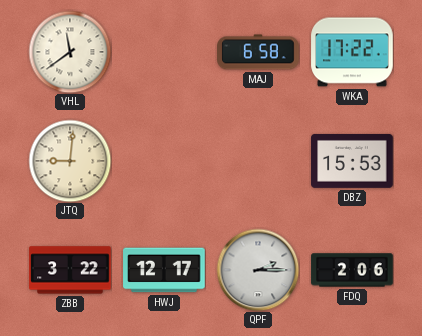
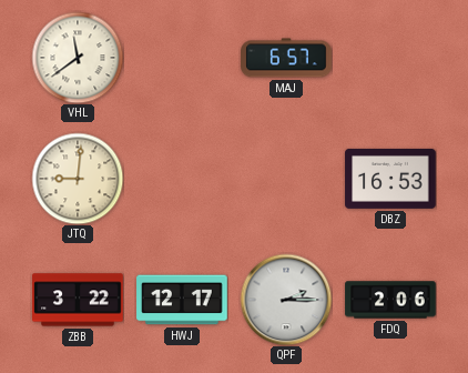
MAJ: 6:58 -> 6:57 (286, 58)
WKA: 17:22 -> none (352, 52)
DBZ: 15:53 -> 16:53 (390, 179)
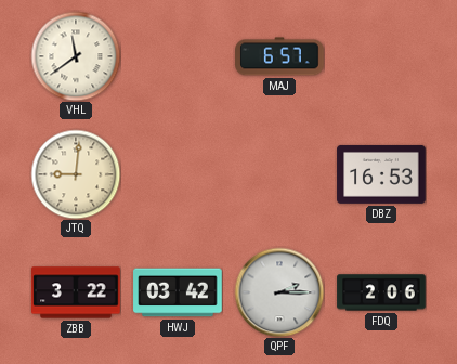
HWJ: 12:17 -> 03:42 (178, 292)
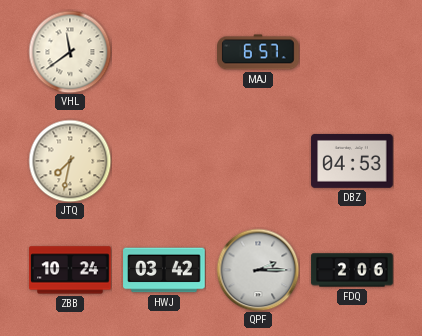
JTQ: 9:01 -> 7:32 (70, 161)
DBZ: 16:53 -> 04:53 (352, 161)
ZBB: 3:22 -> 10:24 (70, 270)
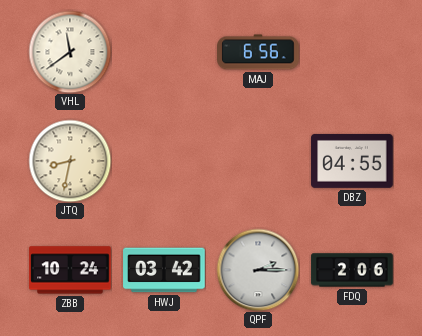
MAJ: 6:57 -> 6:56 (258, 52)
JTQ: 7:32 -> 8:32 (70, 161)
DBZ: 04:53 -> 04:55 (352, 161)
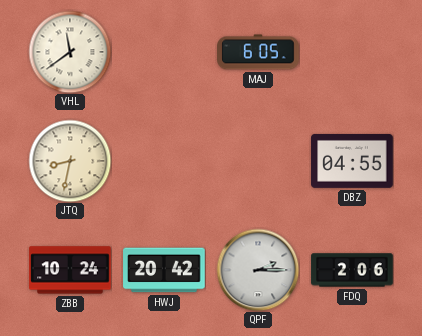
MAJ: 6:56 -> 6:05 (258, 52)
HWJ: 03:42 -> 20:42 (164, 270)
